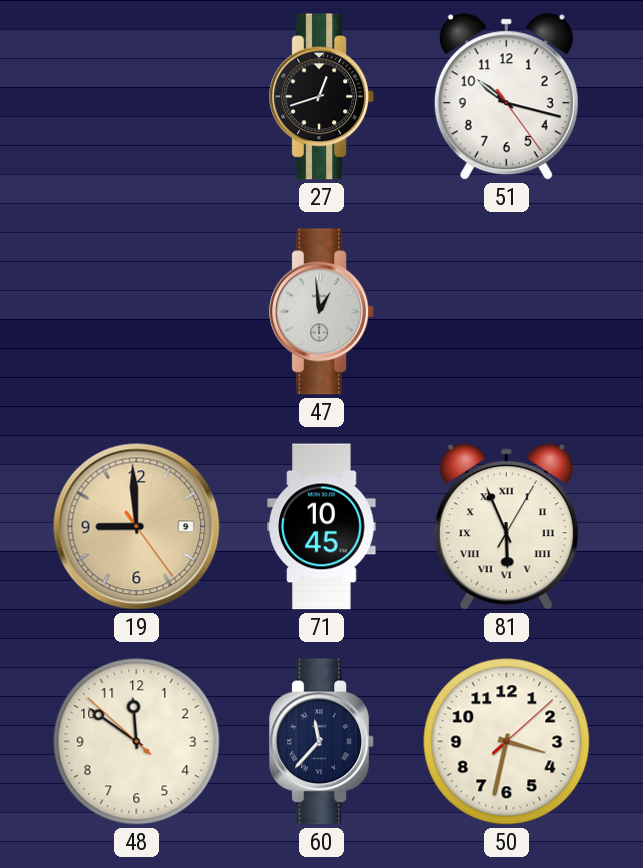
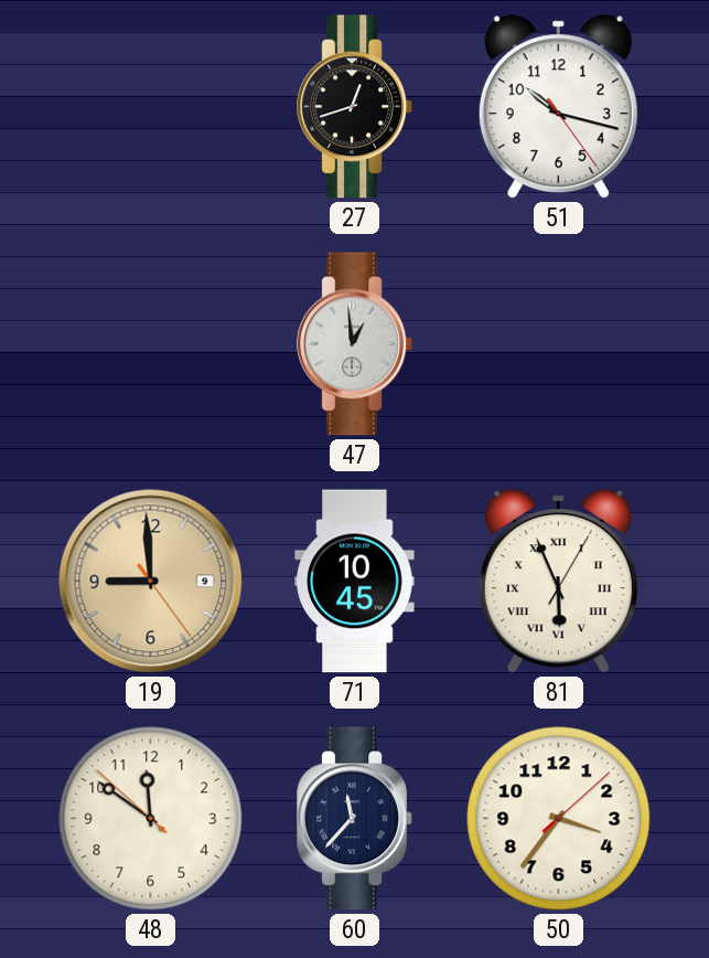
50: 3:32 -> 3:36 (559, 819)
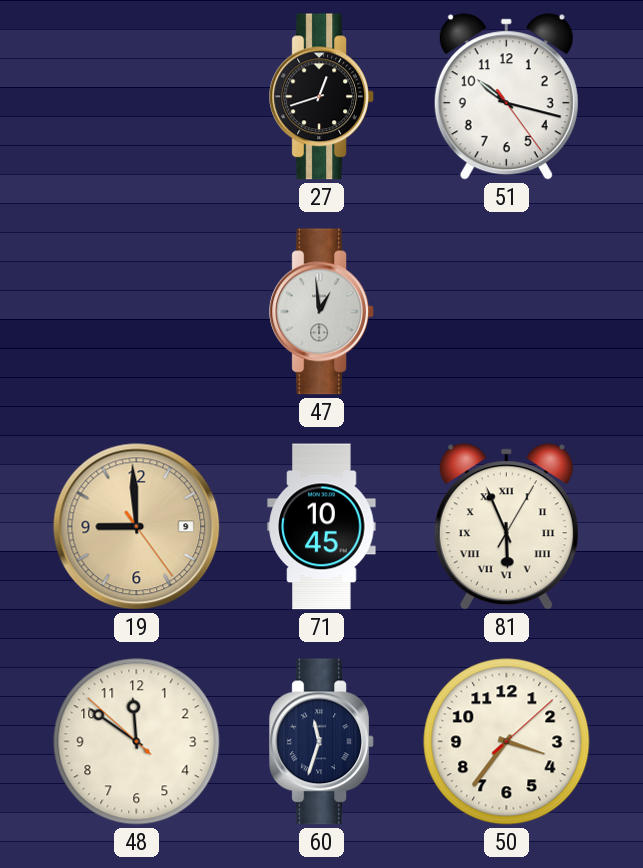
60: 11:37 -> 11:33 (322, 742)
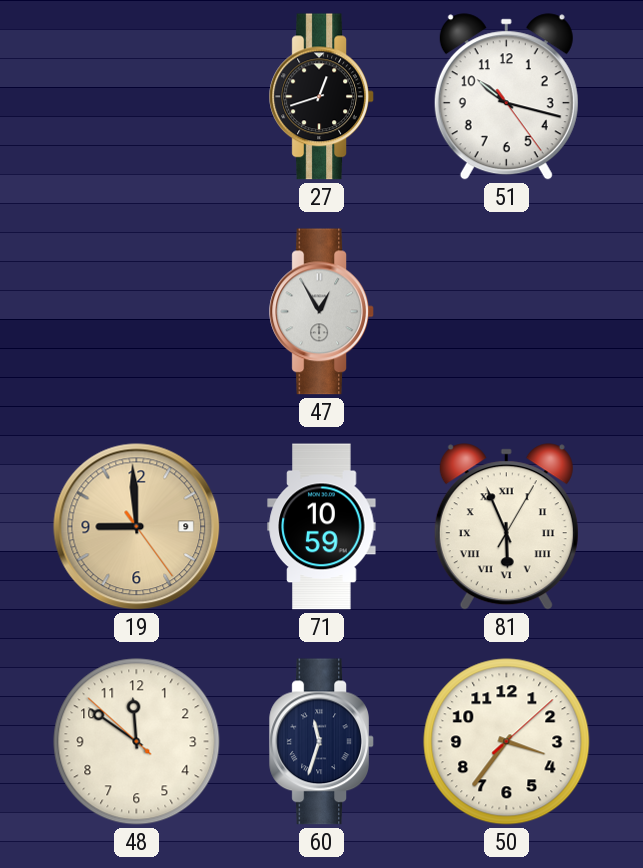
47: 12:59 -> 12:55 (322, 312)
71: 10:45 -> 10:59 (322, 527)
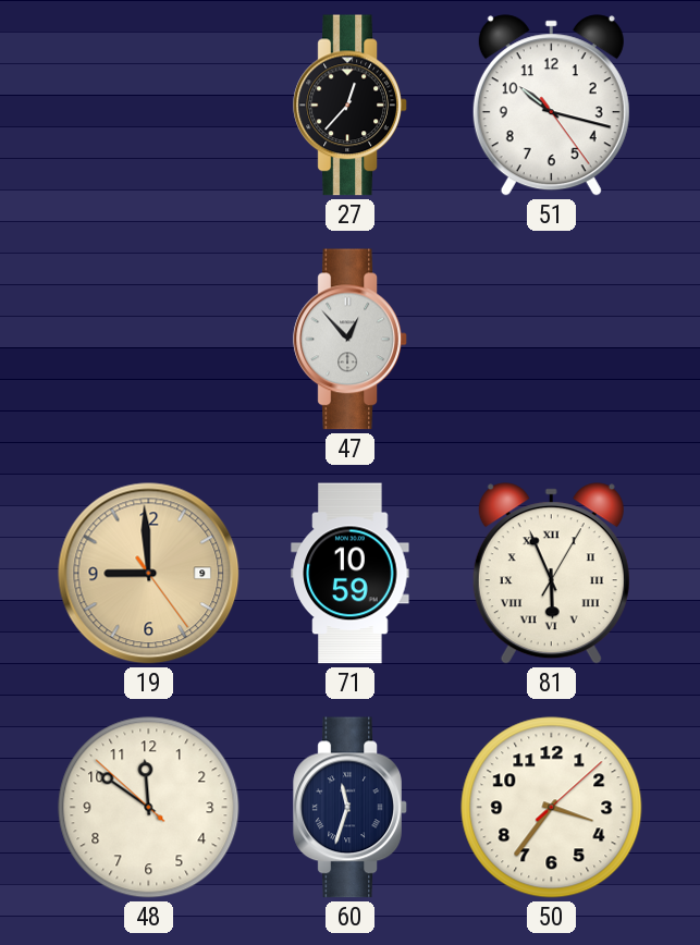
27: 12:42 -> 12:37 (351, 106)
47: 12:55 -> 12:53 (351, 340)
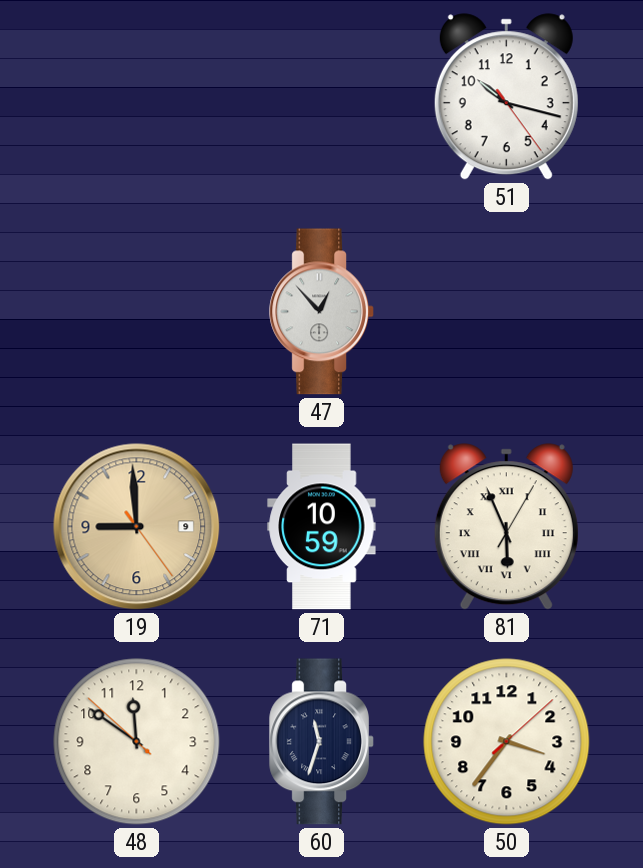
27: 12:37 -> none (351, 106)
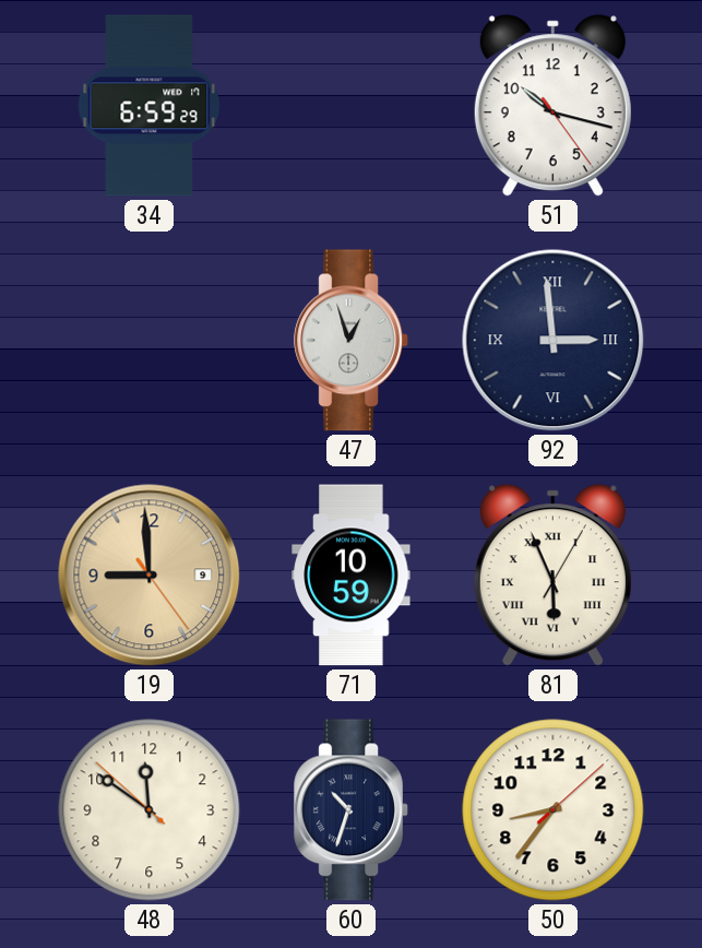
34: none -> 6:59 (150, 106)
47: 12:53 -> 12:57 (352, 341)
92: none -> 2:59 (554, 341)
60: 11:33 -> 10:33 (352, 810)
50: 3:36 -> 8:36 (554, 810)
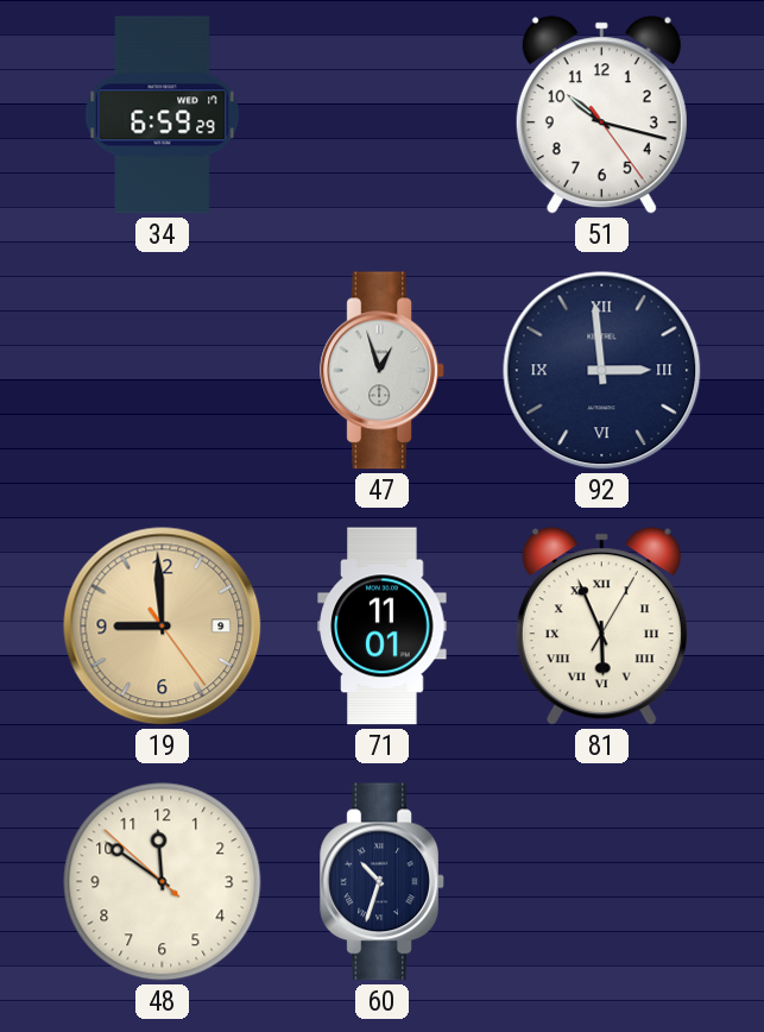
71: 10:59 -> 11:01 (383, 627)
50: 8:36 -> none (554, 810)
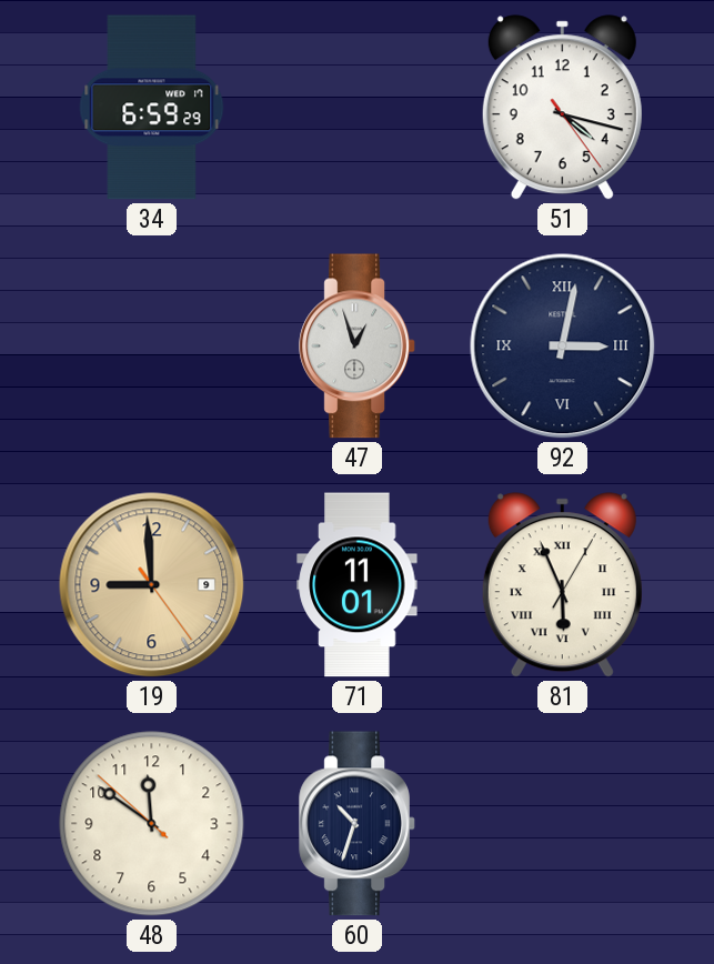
51: 10:17 -> 4:17 (562, 108)
92: 2:59 -> 3:02 (563, 347)
